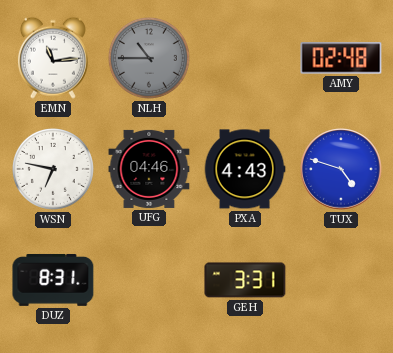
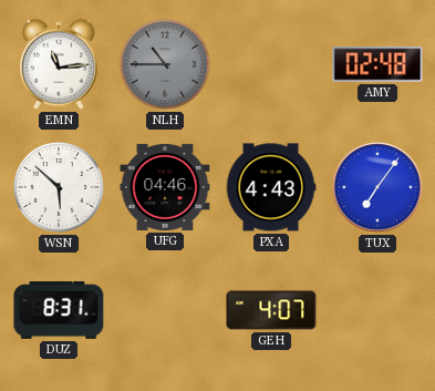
WSN: 6:47 -> 5:52 (59, 187)
TUX: 4:48 -> 7:06 (377, 187)
GEH: 3:31 -> 4:07 (271, 310)
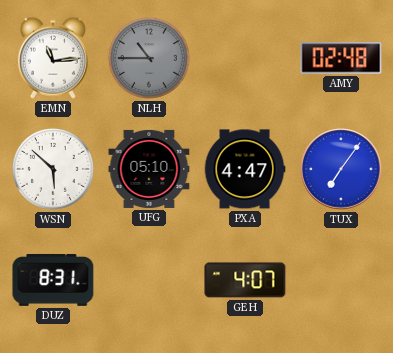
UFG: 04:46 -> 05:10 (149, 169)
PXA: 4:43 -> 4:47 (245, 169)
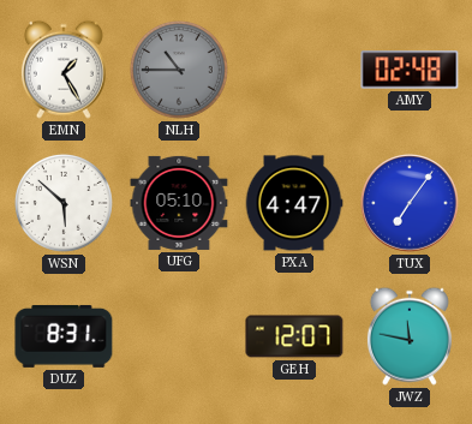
EMN: 11:14 -> 1:25 (64, 70)
GEH: 4:07 -> 12:07 (294, 336)
JWZ: none -> 11:47 (410, 336)
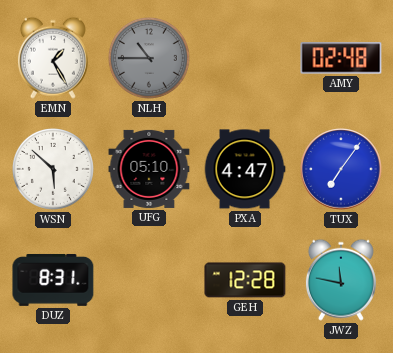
GEH: 12:07 -> 12:28 (245, 280)
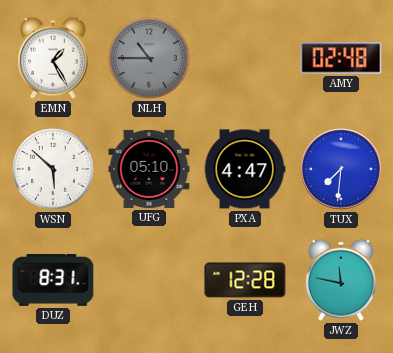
TUX: 7:06 -> 7:31 (341, 169)
